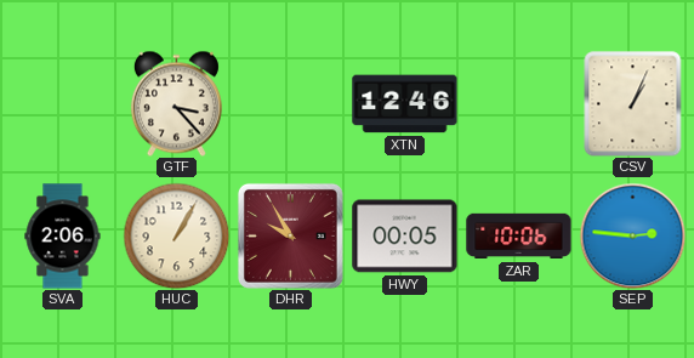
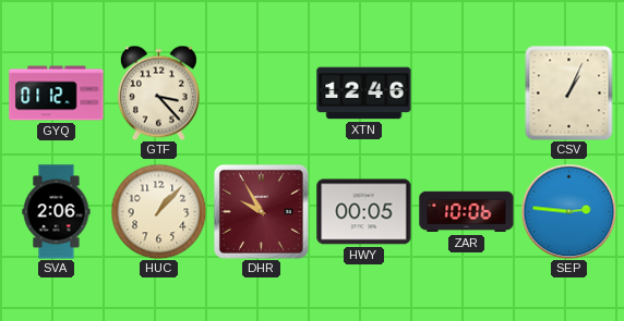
GYQ: none -> 01:12 (57, 94)
HUC: 1:05 -> 1:07 (158, 211)
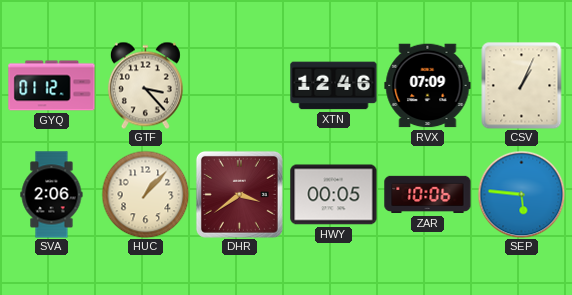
RVX: none -> 07:09 (428, 86)
DHR: 9:55 -> 3:39 (239, 194)
SEP: 2:46 -> 5:46 (521, 194)
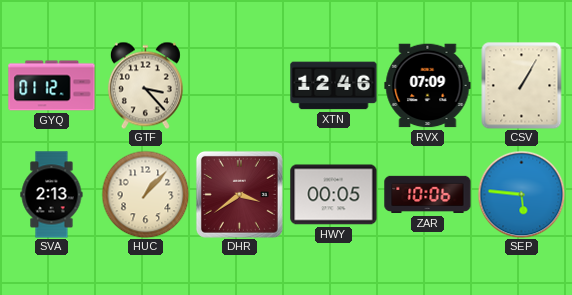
CSV: 1:04 -> 1:05 (522, 85)
SVA: 2:06 -> 2:13 (52, 195)
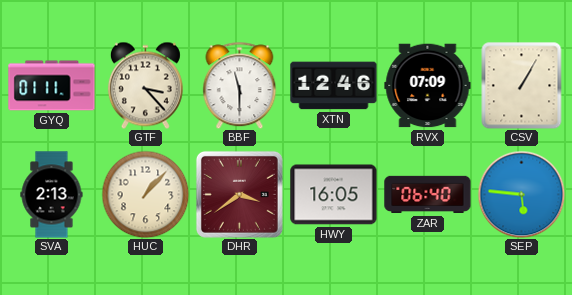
GYQ: 01:12 -> 01:11 (52, 86)
BBF: none -> 11:30 (240, 85)
HWY: 00:05 -> 16:05 (334, 195)
ZAR: 10:06 -> 06:40 (428, 195)
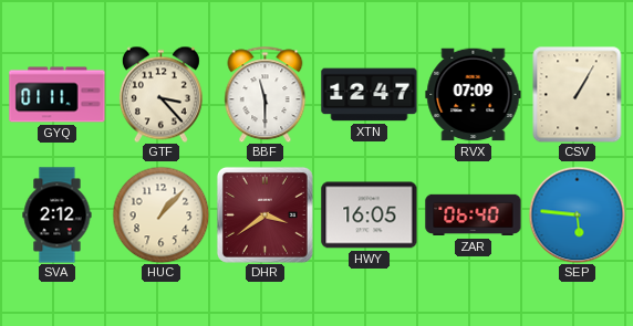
XTN: 12:46 -> 12:47 (370, 95)
SVA: 2:13 -> 2:12 (58, 215)
